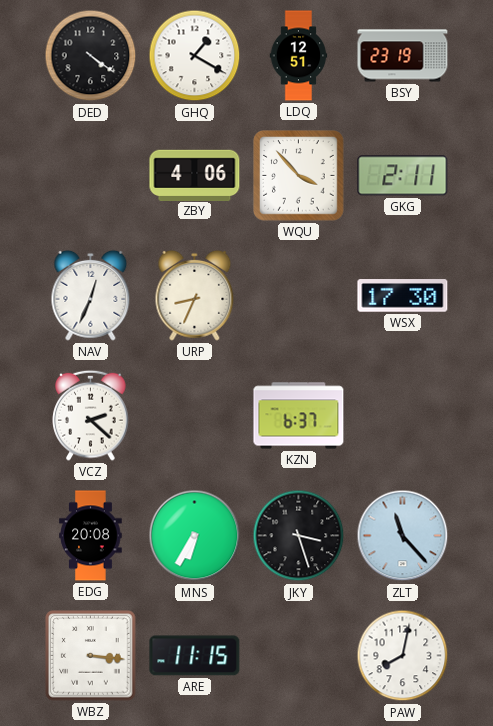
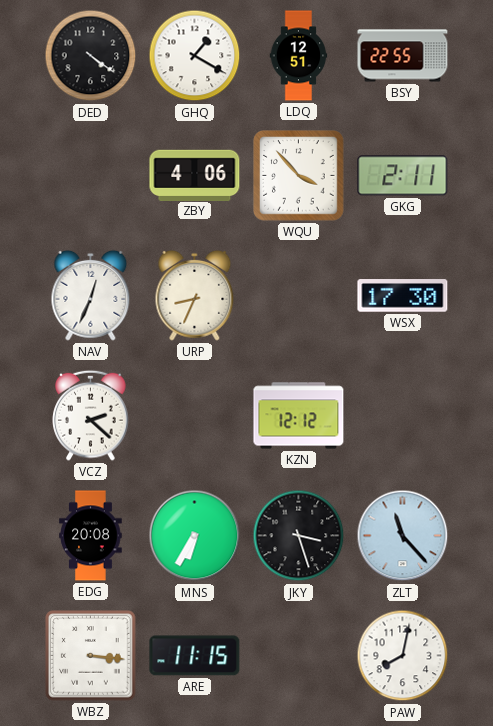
BSY: 23:19 -> 22:55 (403, 56)
KZN: 6:37 -> 12:12 (299, 416)
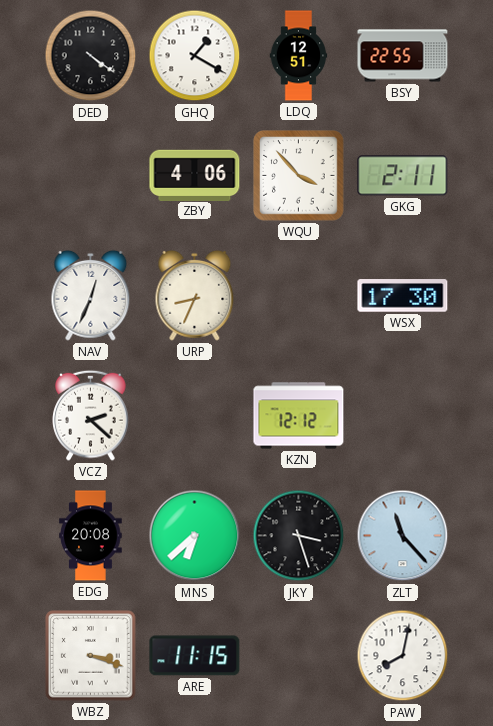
MNS: 6:35 -> 6:38 (195, 536)
WBZ: 3:16 -> 3:18 (91, 656)
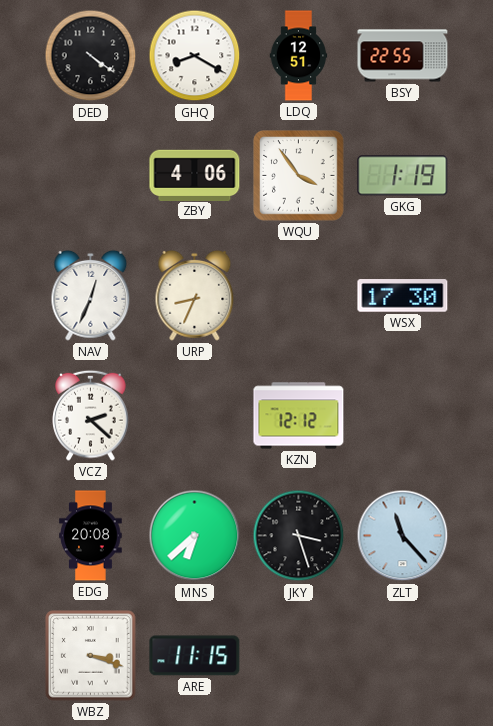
GHQ: 1:20 -> 8:20 (195, 56)
WQU: 3:53 -> 3:54 (299, 176)
GKG: 2:11 -> 1:19 (403, 176)
PAW: 8:02 -> none (403, 656)
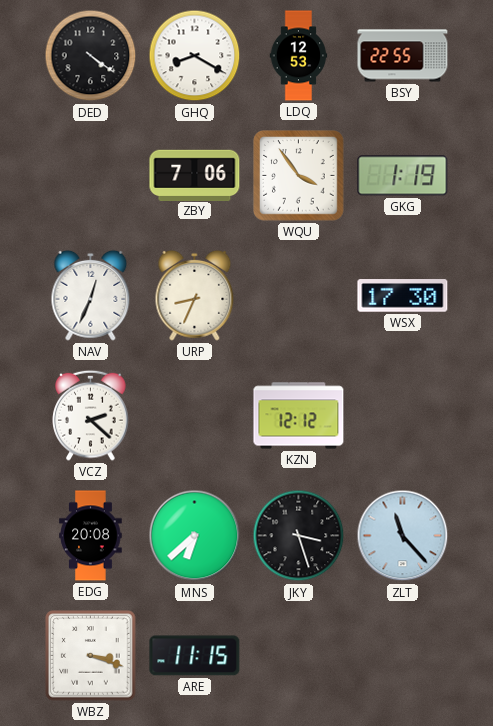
LDQ: 12:51 -> 12:53 (299, 56)
ZBY: 4:06 -> 7:06 (195, 175)
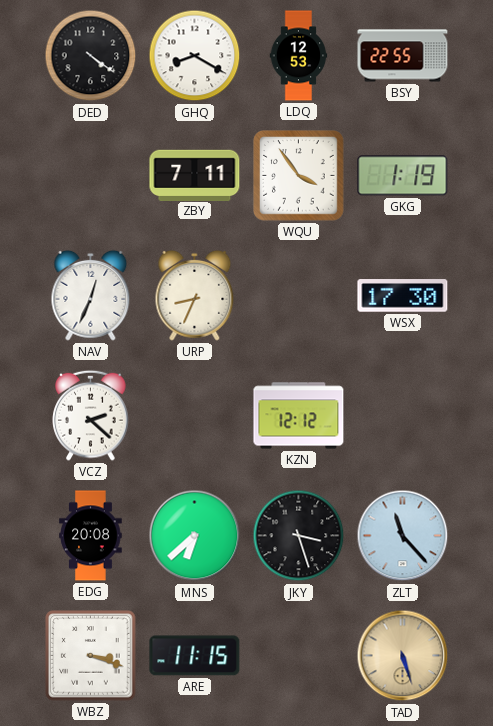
ZBY: 7:06 -> 7:11 (195, 175)
TAD: none -> 5:27 (403, 656)
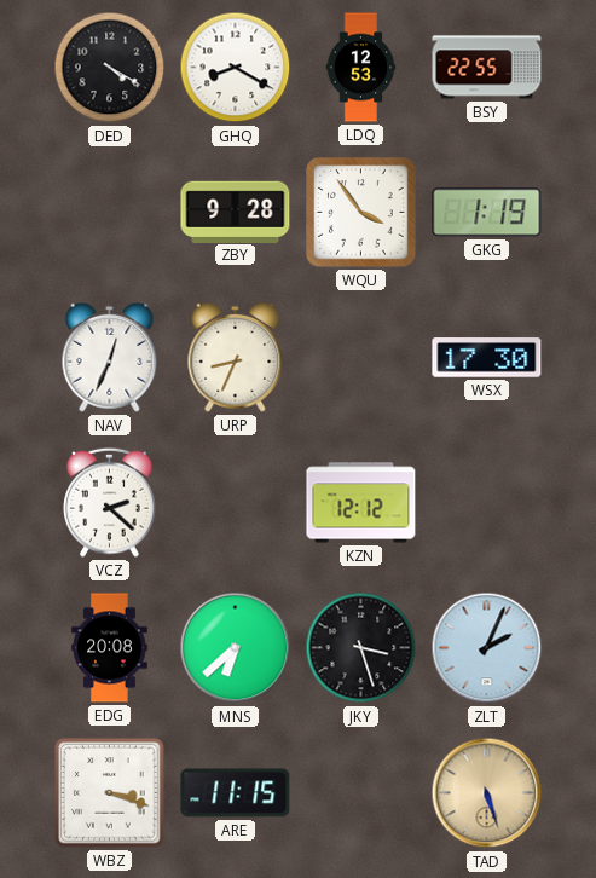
DED: 4:21 -> 4:20 (110, 68)
ZBY: 7:11 -> 9:28 (236, 212)
ZLT: 11:23 -> 2:04 (487, 648)
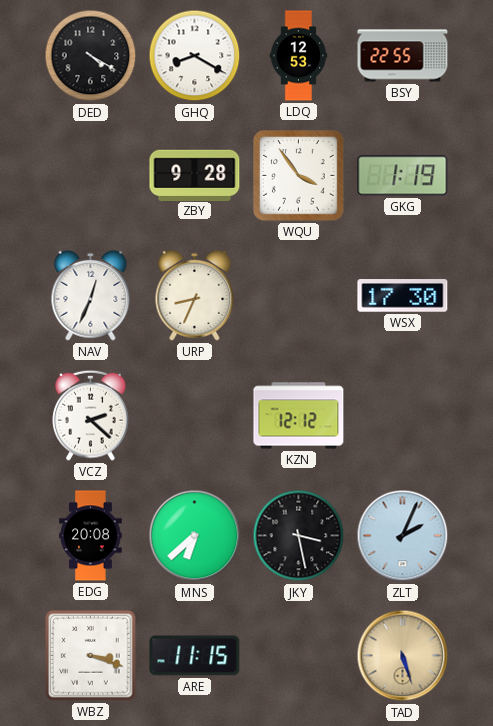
JKY: 3:27 -> 3:28 (299, 536)
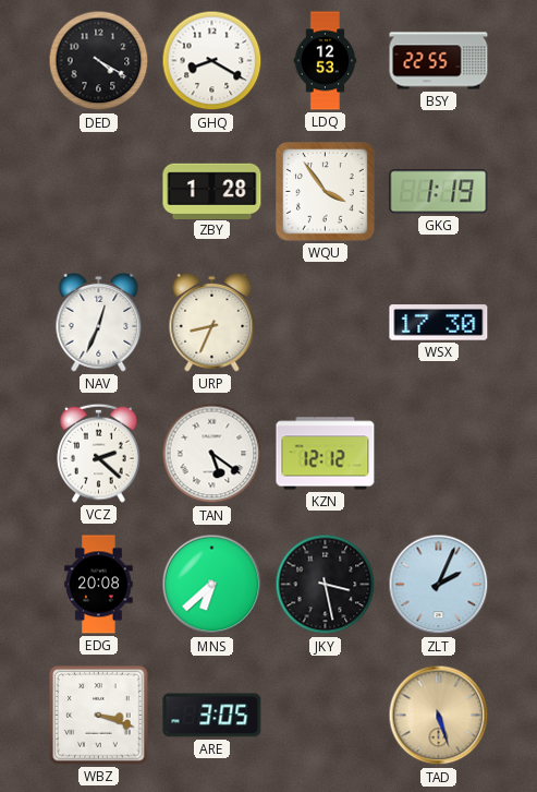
ZBY: 9:28 -> 1:28 (212, 191)
TAN: none -> 5:21 (212, 454)
ARE: 11:15 -> 3:05 (212, 716)
